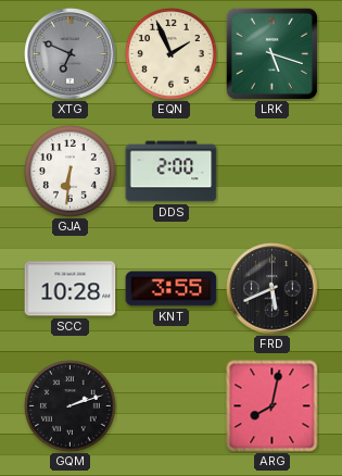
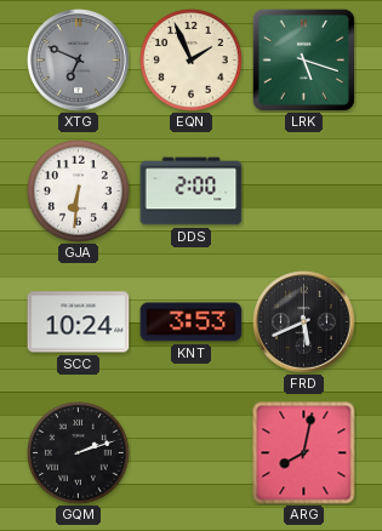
SCC: 10:28 -> 10:24 (79, 322)
KNT: 3:55 -> 3:53 (192, 322)
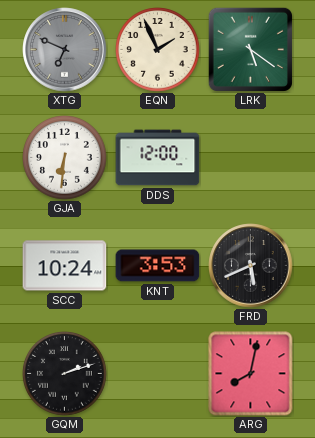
LRK: 5:18 -> 5:21 (250, 49)
DDS: 2:00 -> 12:00 (158, 158)
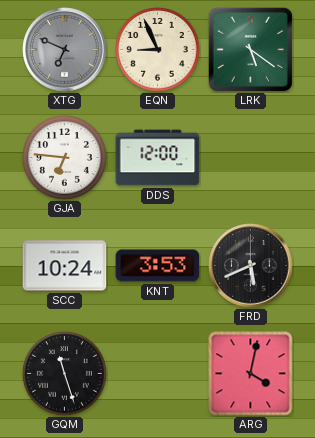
EQN: 1:56 -> 8:56 (158, 50)
GJA: 6:31 -> 6:46 (65, 158)
GQM: 2:12 -> 11:27 (65, 374)
ARG: 8:02 -> 4:02 (251, 374)
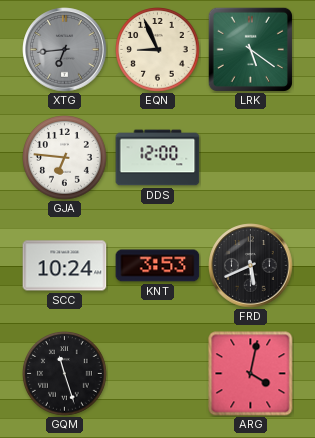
XTG: 6:49 -> 6:44 (65, 50)
